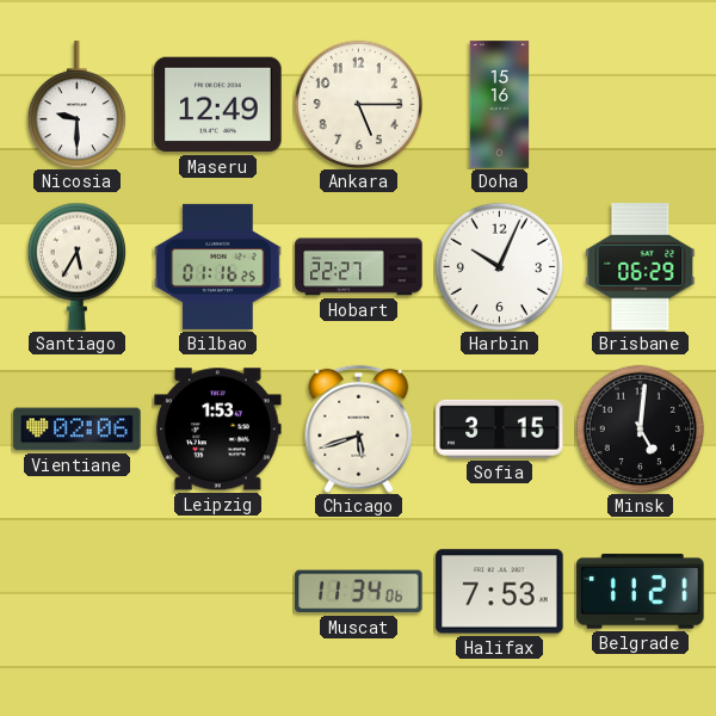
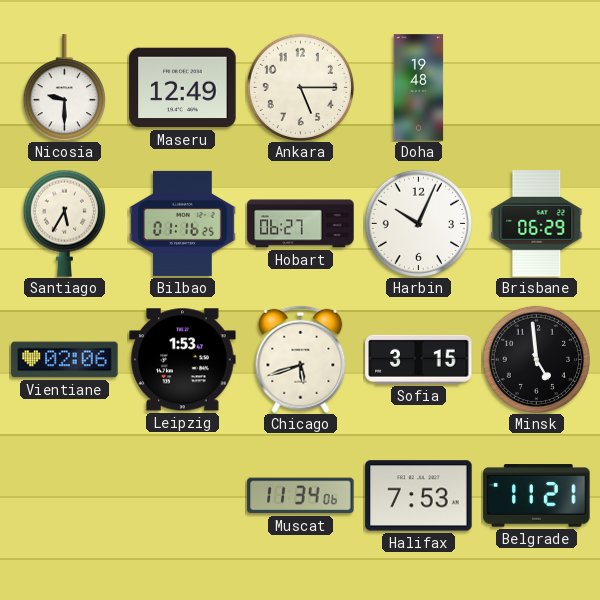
Doha: 15:16 -> 19:48 (419, 88)
Hobart: 22:27 -> 06:27 (301, 224)
Minsk: 5:01 -> 4:59 (536, 359)
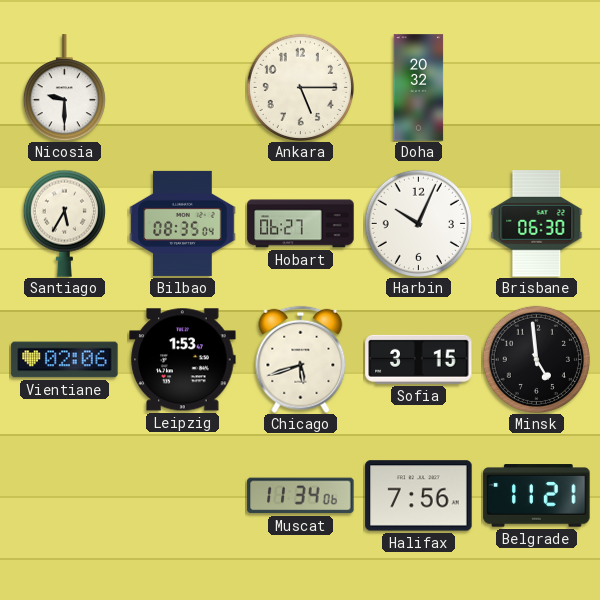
Maseru: 12:49 -> none (183, 88)
Doha: 19:48 -> 20:32 (419, 88)
Bilbao: 01:16 -> 08:35 (183, 223)
Brisbane: 06:29 -> 06:30 (537, 224)
Halifax: 7:53 -> 7:56 (419, 496)
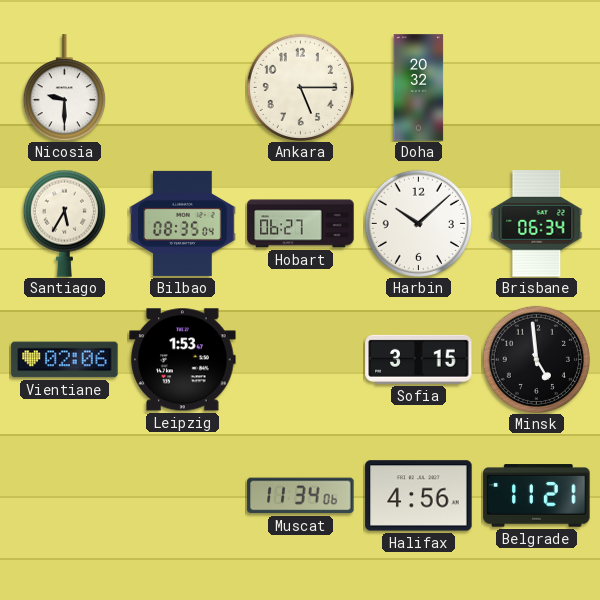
Harbin: 10:04 -> 10:08 (418, 223)
Brisbane: 06:30 -> 06:34 (537, 224)
Chicago: 5:42 -> none (301, 359)
Halifax: 7:56 -> 4:56 (419, 496)
